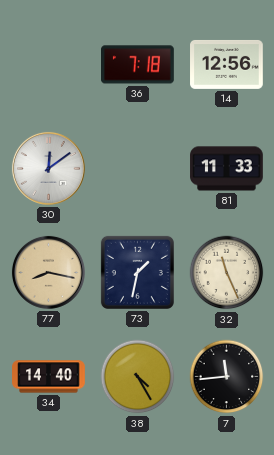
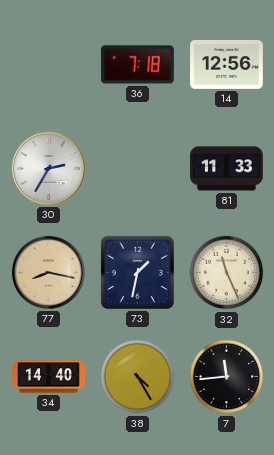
30: 12:09 -> 2:35 (48, 168)
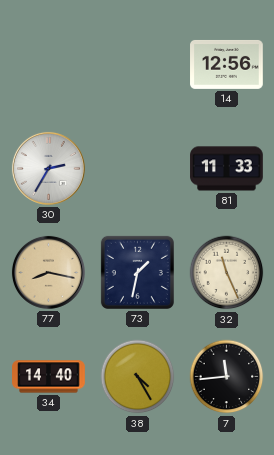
36: 7:18 -> none (138, 65)
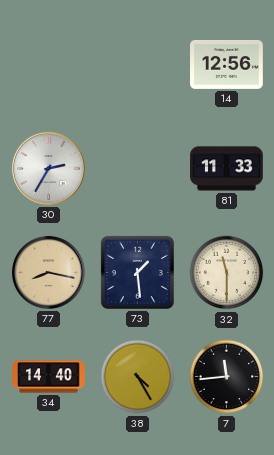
73: 1:32 -> 1:29 (137, 272)
32: 11:26 -> 11:30 (227, 273)
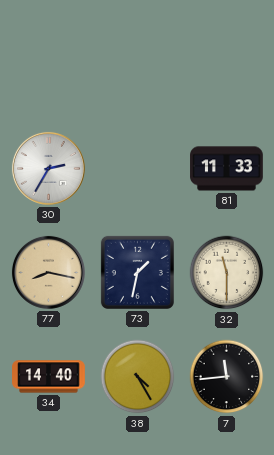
14: 12:56 -> none (227, 64)
73: 1:29 -> 1:32 (137, 272)
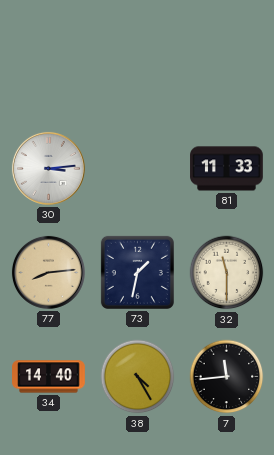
30: 2:35 -> 3:14 (48, 168)
77: 8:17 -> 8:14 (48, 272)
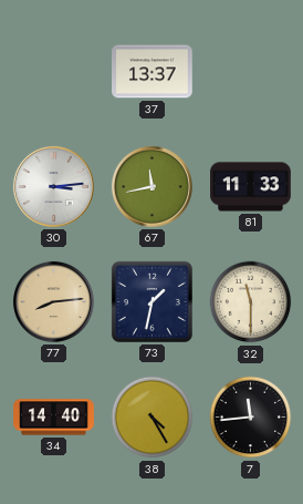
37: none -> 13:37 (153, 72)
67: none -> 11:43 (151, 186)
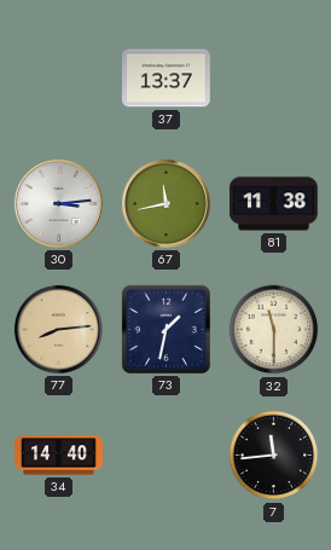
81: 11:33 -> 11:38 (274, 204)
38: 4:25 -> none (153, 418)
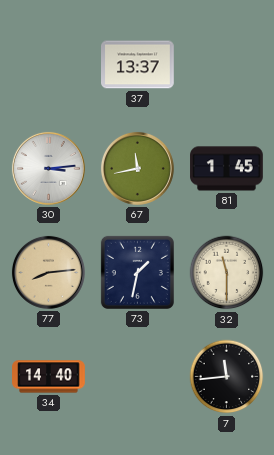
81: 11:38 -> 1:45 (227, 169)
